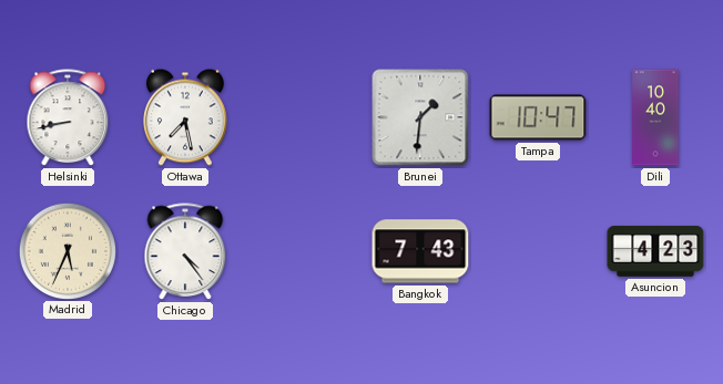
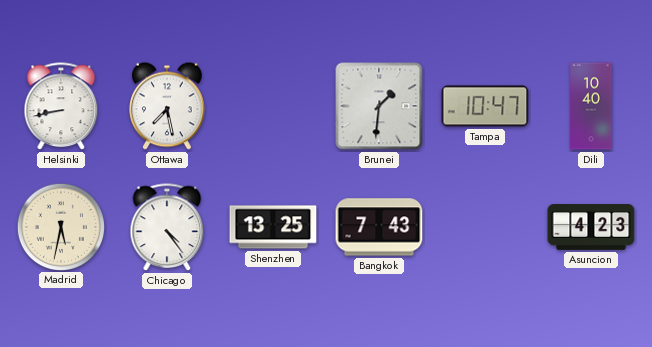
Madrid: 5:34 -> 5:32 (60, 226)
Shenzhen: none -> 13:25 (273, 227)
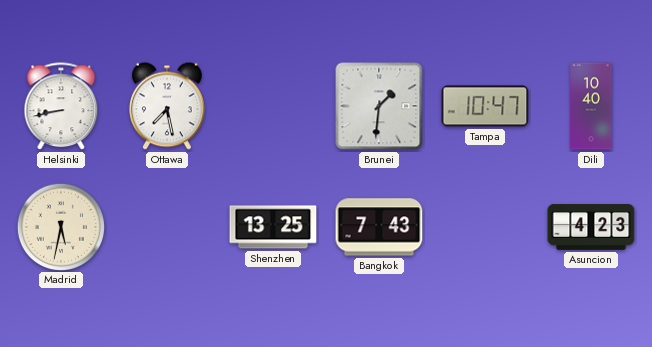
Chicago: 4:24 -> none (167, 228)
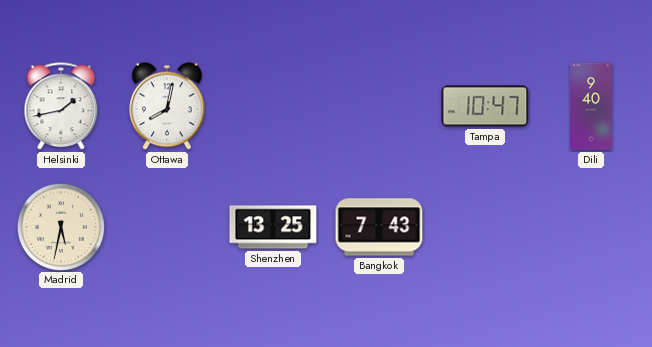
Helsinki: 8:43 -> 1:43 (61, 107)
Ottawa: 7:28 -> 8:02 (167, 106)
Brunei: 1:31 -> none (379, 106)
Dili: 10:40 -> 9:40 (591, 106)
Asuncion: 4:23 -> none (591, 227)
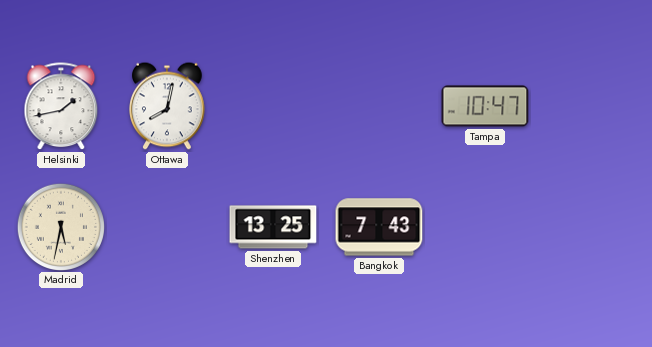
Dili: 9:40 -> none (591, 106)
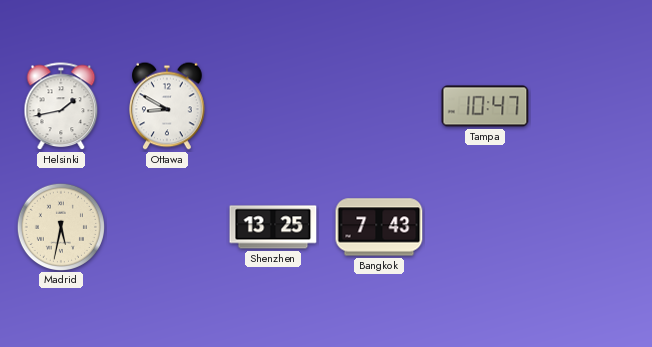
Ottawa: 8:02 -> 8:50 (167, 106)
